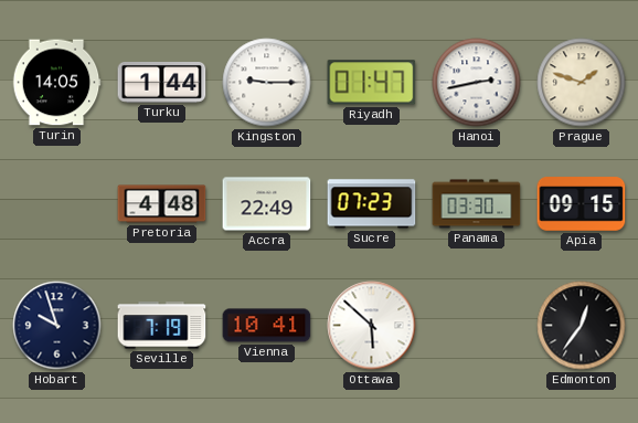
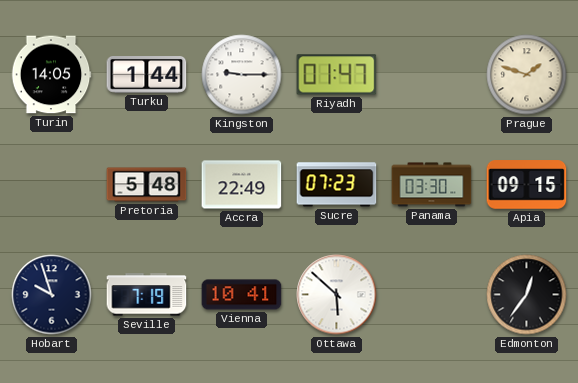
Hanoi: 2:43 -> none (477, 83)
Pretoria: 4:48 -> 5:48 (147, 185)
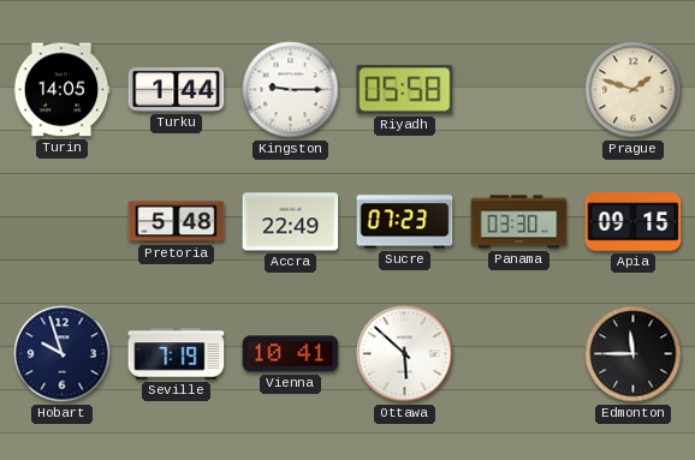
Riyadh: 01:47 -> 05:58 (405, 90)
Edmonton: 12:36 -> 11:45 (634, 354)
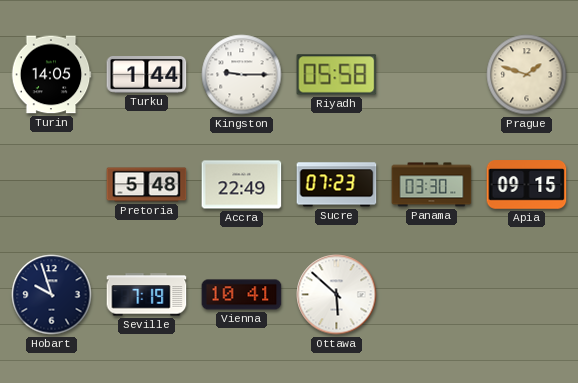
Edmonton: 11:45 -> none (634, 354)
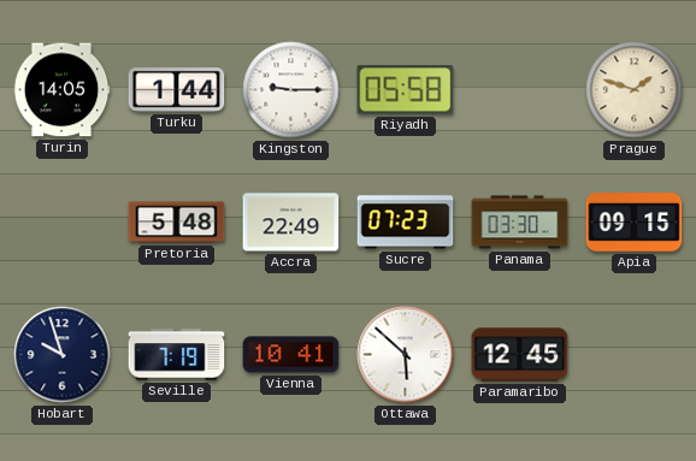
Paramaribo: none -> 12:45 (520, 355)
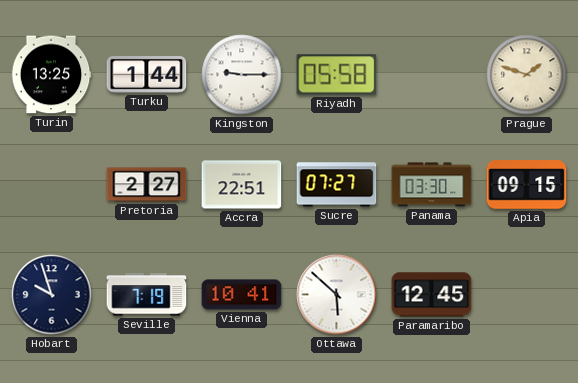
Turin: 14:05 -> 13:25 (51, 75)
Pretoria: 5:48 -> 2:27 (147, 185)
Accra: 22:49 -> 22:51 (242, 185)
Sucre: 07:23 -> 07:27 (337, 185)
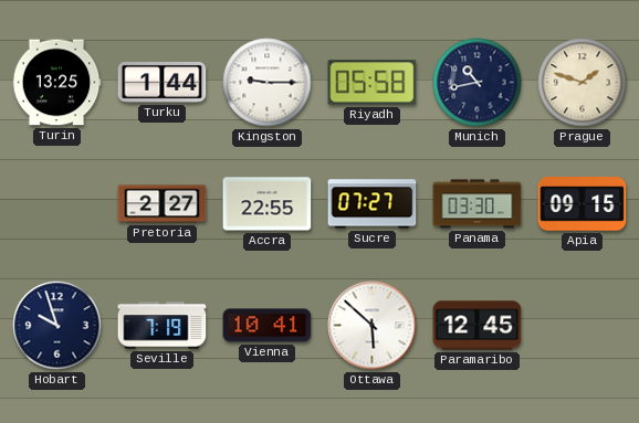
Munich: none -> 10:43 (478, 83)
Accra: 22:51 -> 22:55 (268, 204)
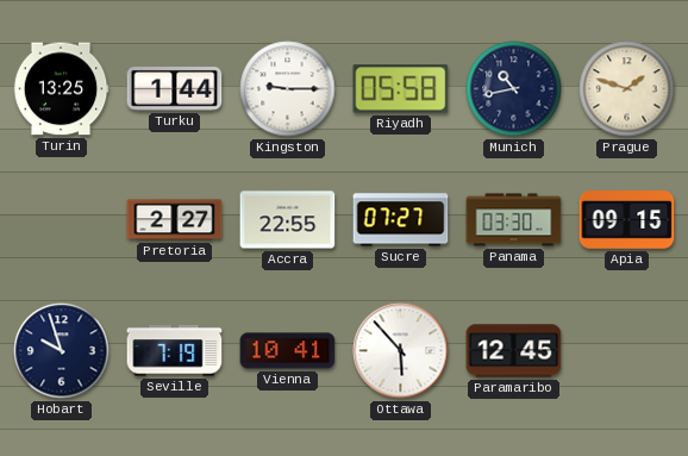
Ottawa: 5:52 -> 5:53 (401, 351)
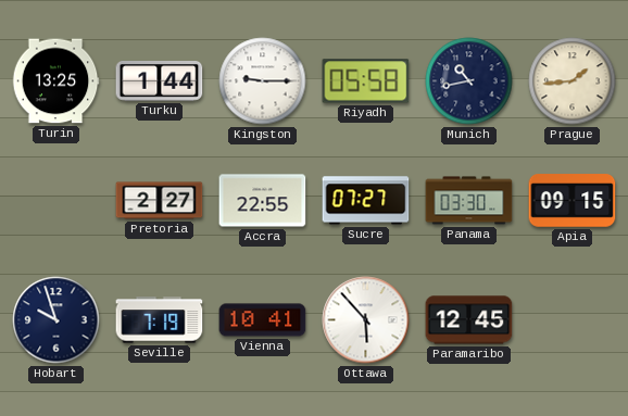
Prague: 1:48 -> 1:44 (573, 81)
